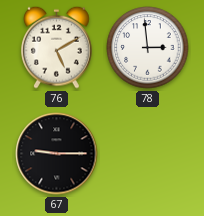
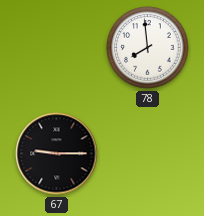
76: 5:10 -> none (57, 47)
78: 2:59 -> 7:59 (148, 48)
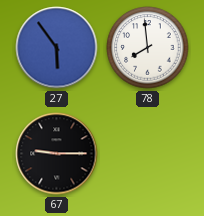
27: none -> 5:54 (57, 48)
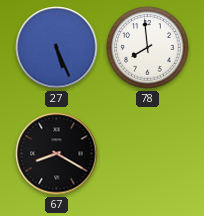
27: 5:54 -> 5:26 (57, 48)
67: 9:15 -> 8:20 (57, 154)
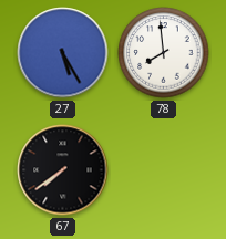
27: 5:26 -> 5:25 (63, 53)
67: 8:20 -> 7:39 (63, 170)
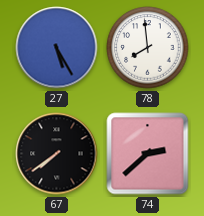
74: none -> 2:38 (148, 154)
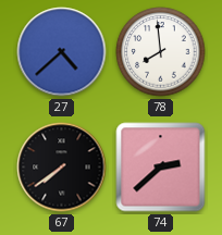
27: 5:25 -> 4:38 (62, 52)
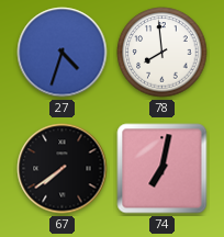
27: 4:38 -> 4:33 (63, 53)
74: 2:38 -> 7:02 (163, 169)
